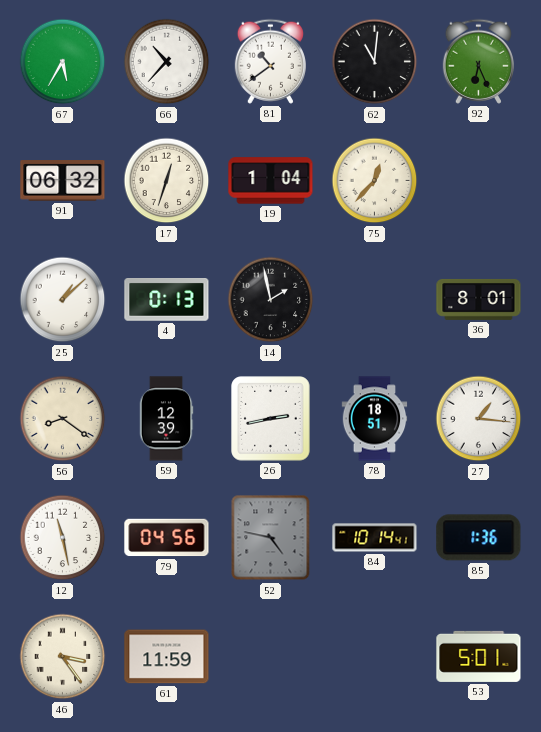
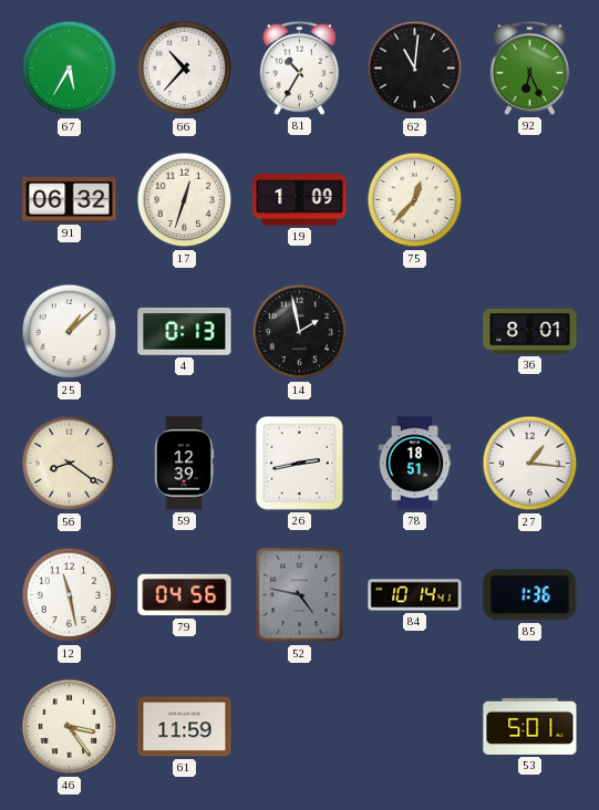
81: 10:39 -> 10:35 (299, 67)
19: 1:04 -> 1:09 (300, 200)
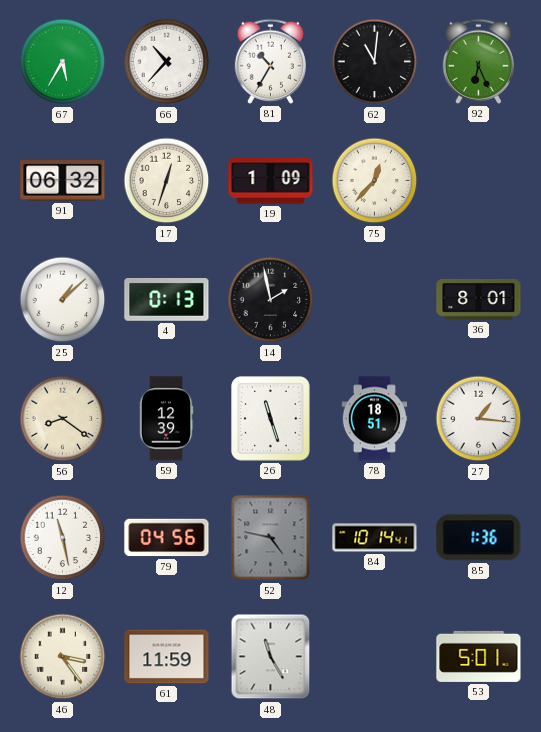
26: 2:43 -> 11:27 (271, 419)
48: none -> 11:25 (271, 657)
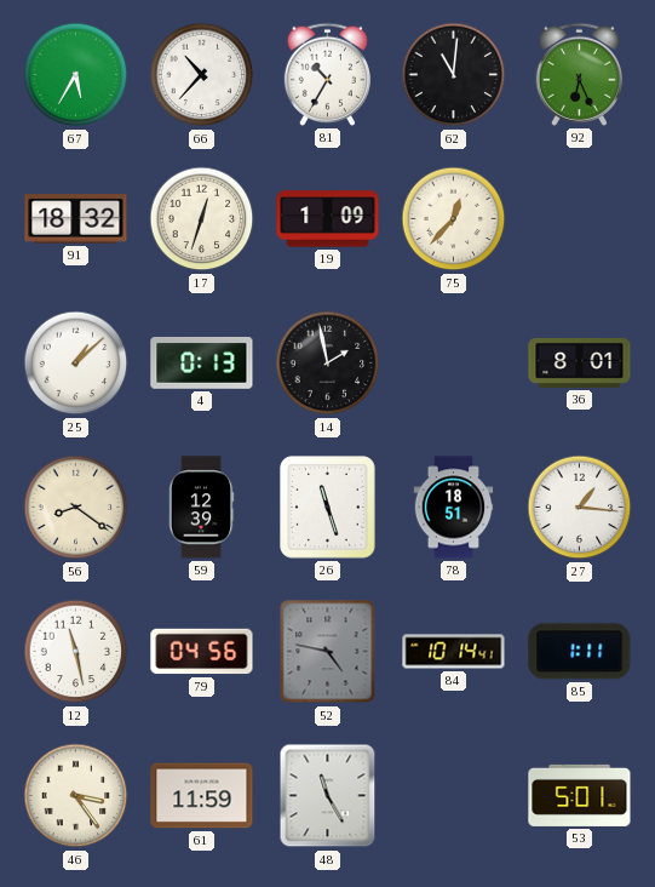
91: 06:32 -> 18:32 (76, 219)
85: 1:36 -> 1:11 (580, 652)
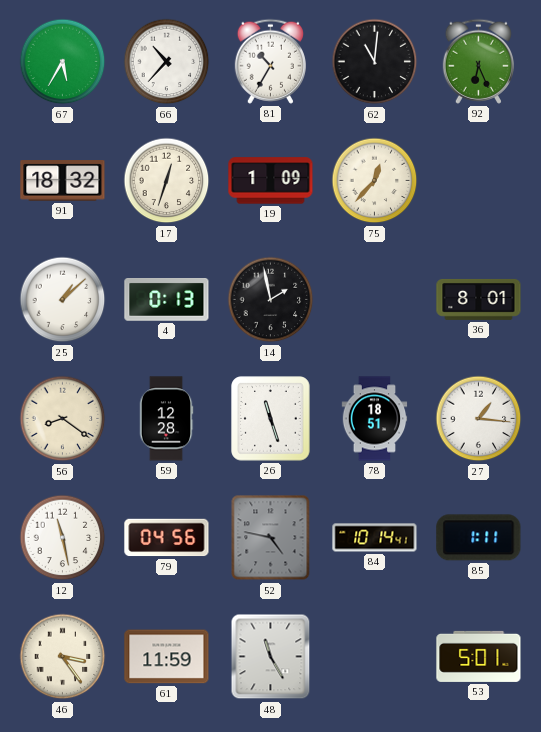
59: 12:39 -> 12:28 (166, 419)
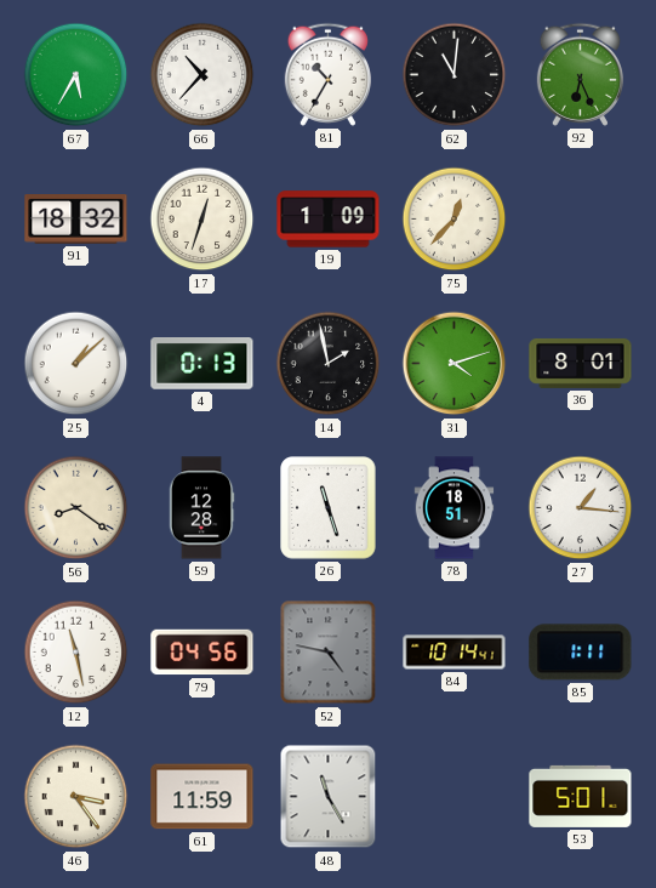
31: none -> 4:12 (455, 364)
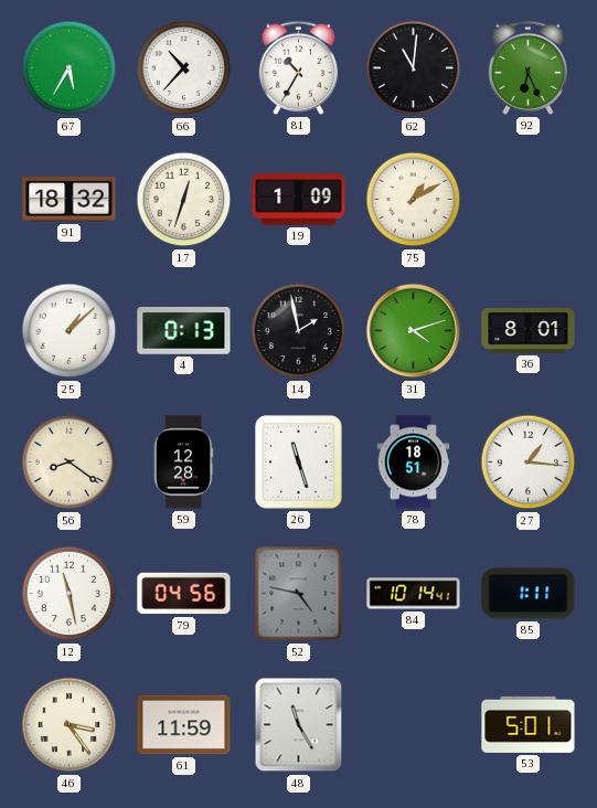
75: 12:37 -> 1:10 (414, 200)
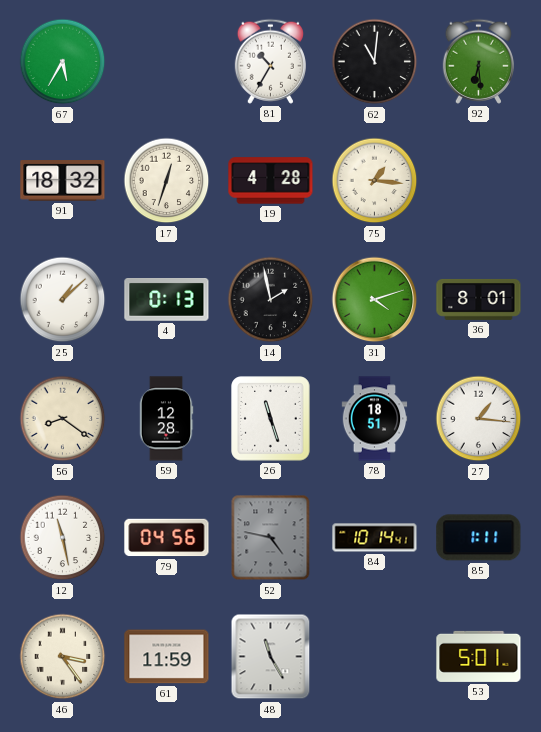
66: 10:37 -> none (184, 68)
92: 6:26 -> 6:29 (478, 61)
19: 1:09 -> 4:28 (271, 181)
75: 1:10 -> 1:16 (375, 181)
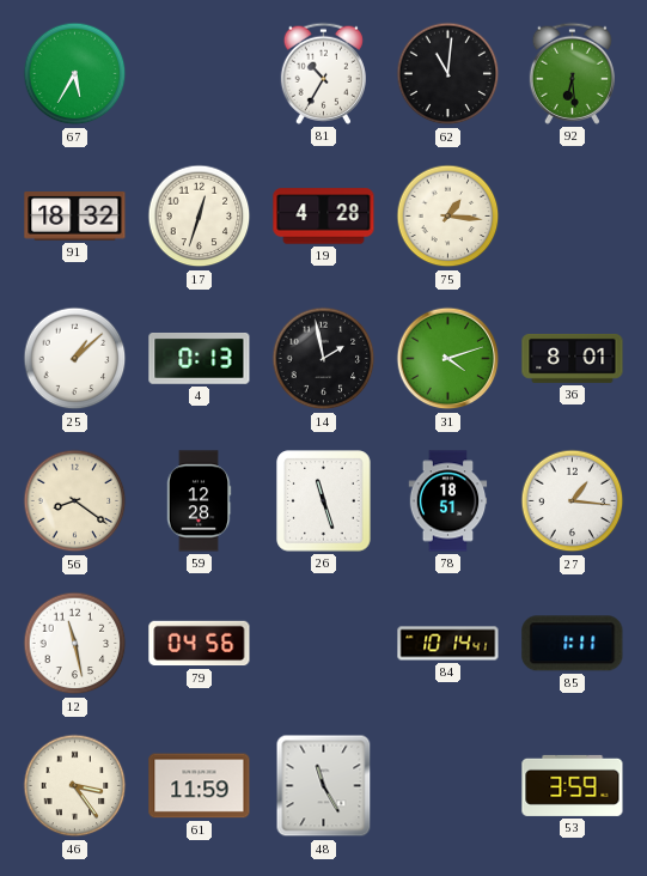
52: 4:47 -> none (271, 538)
53: 5:01 -> 3:59 (573, 785)
